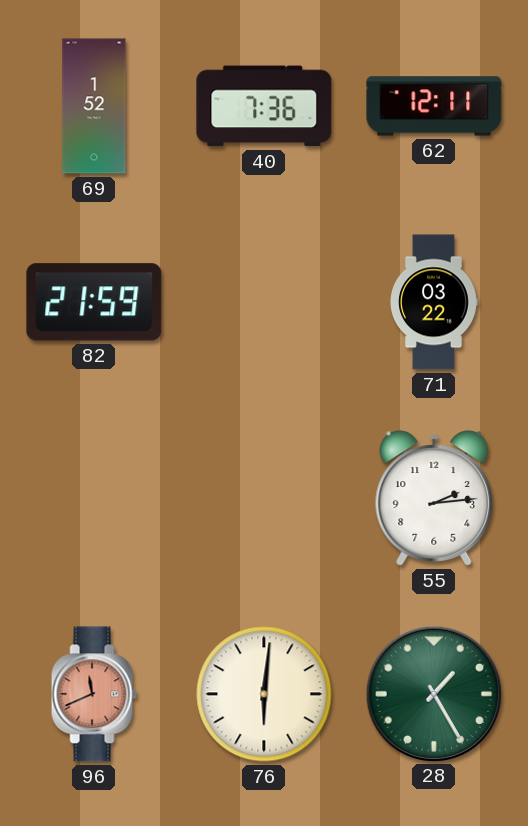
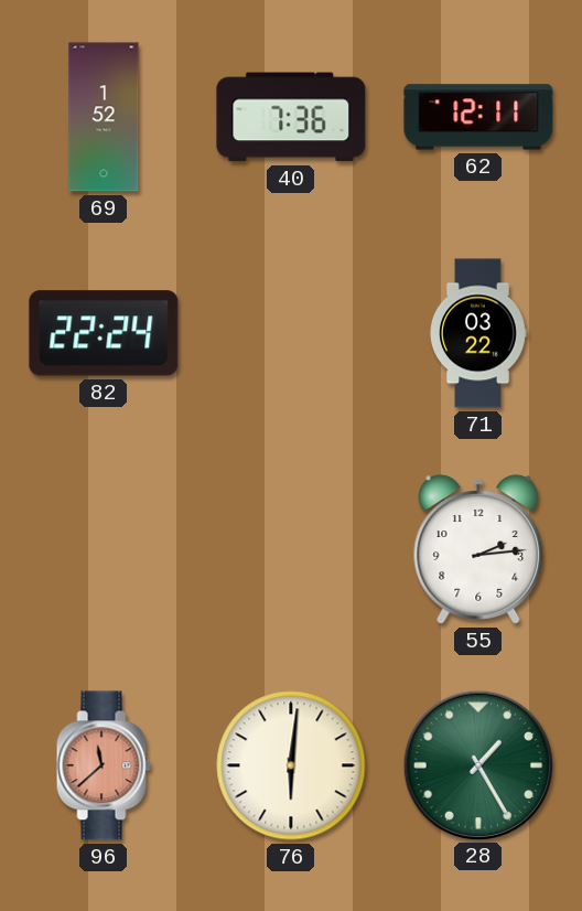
82: 21:59 -> 22:24 (104, 333)
96: 11:41 -> 11:38 (104, 765)
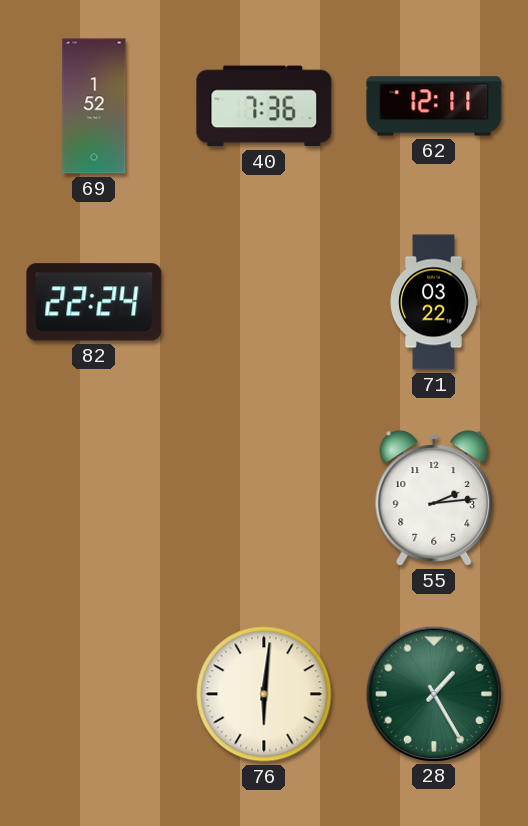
96: 11:38 -> none (104, 765)
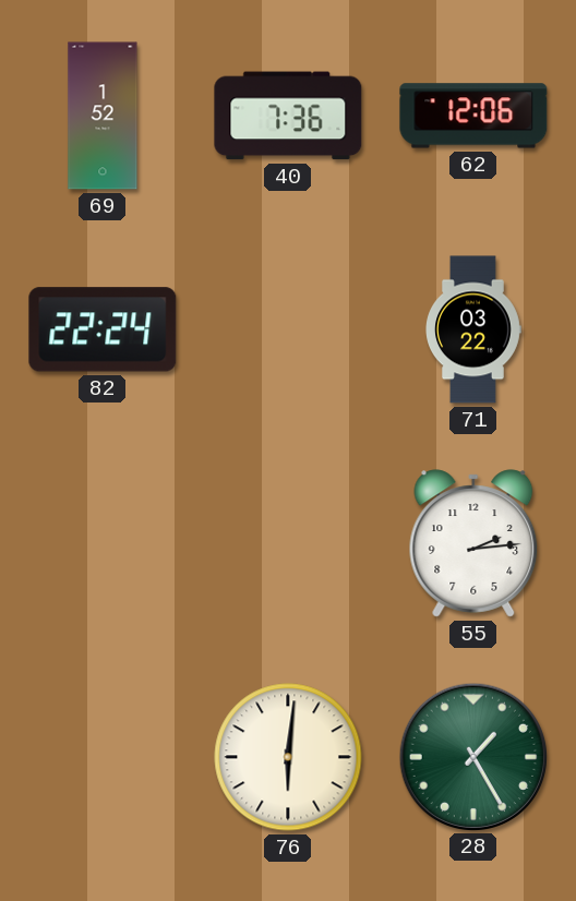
62: 12:11 -> 12:06 (473, 116)
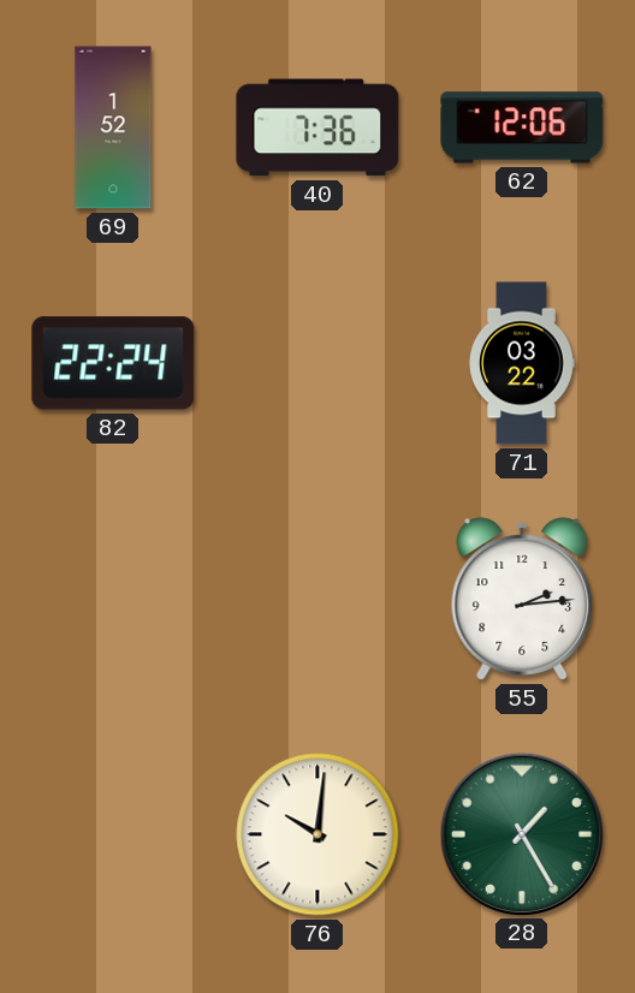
76: 6:01 -> 10:01 (317, 834)
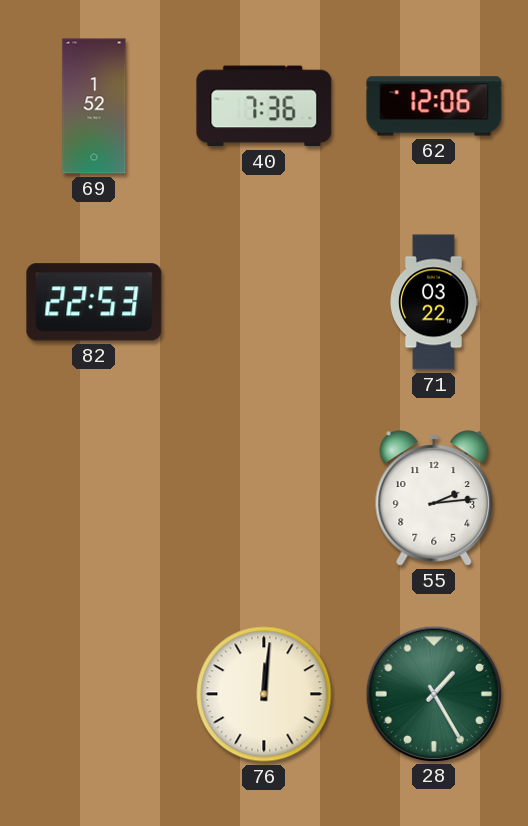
82: 22:24 -> 22:53 (94, 302)
76: 10:01 -> 12:01 (264, 694)
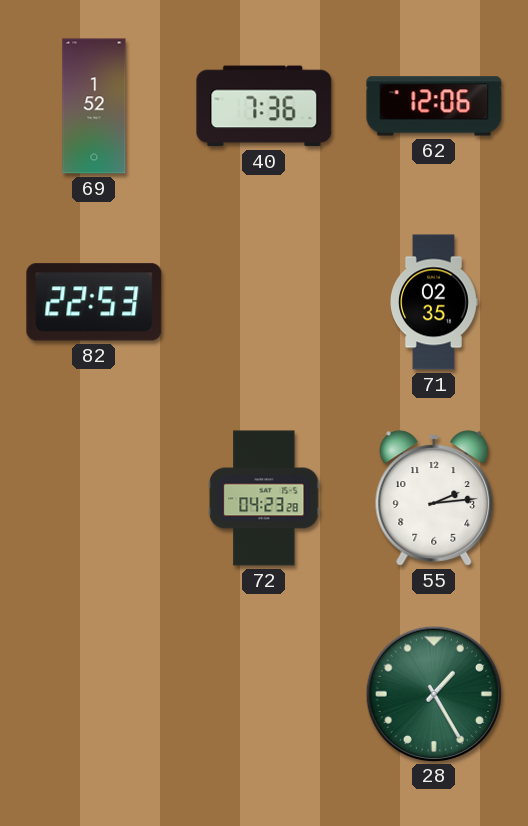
71: 03:22 -> 02:35 (434, 302)
72: none -> 04:23 (264, 498)
76: 12:01 -> none (264, 694)
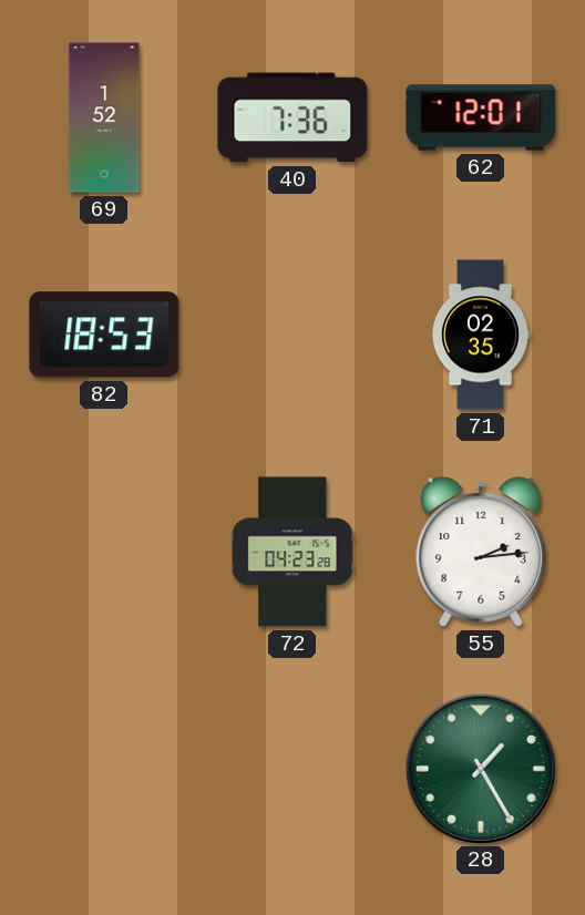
62: 12:06 -> 12:01 (481, 117)
82: 22:53 -> 18:53 (104, 335)
